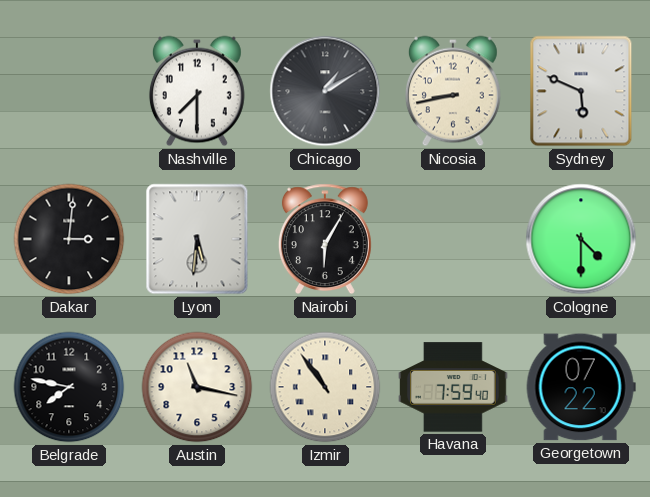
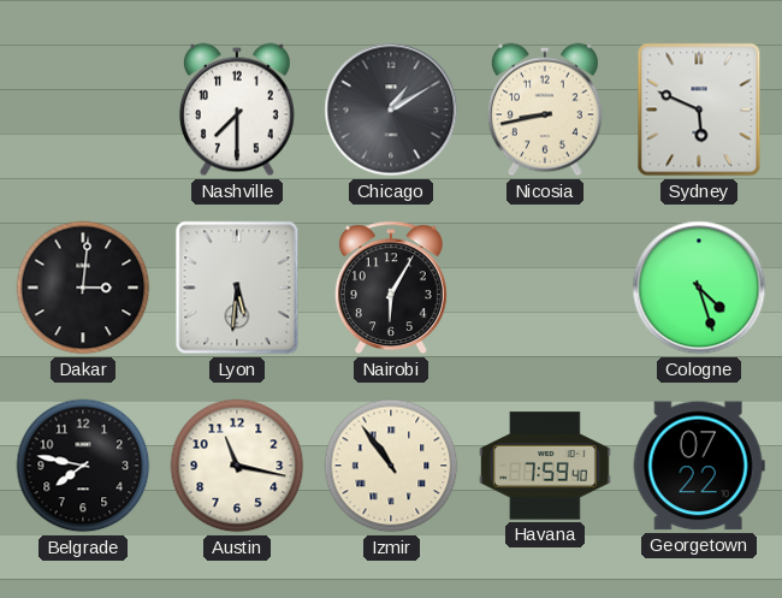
Cologne: 4:30 -> 4:27 (699, 288)
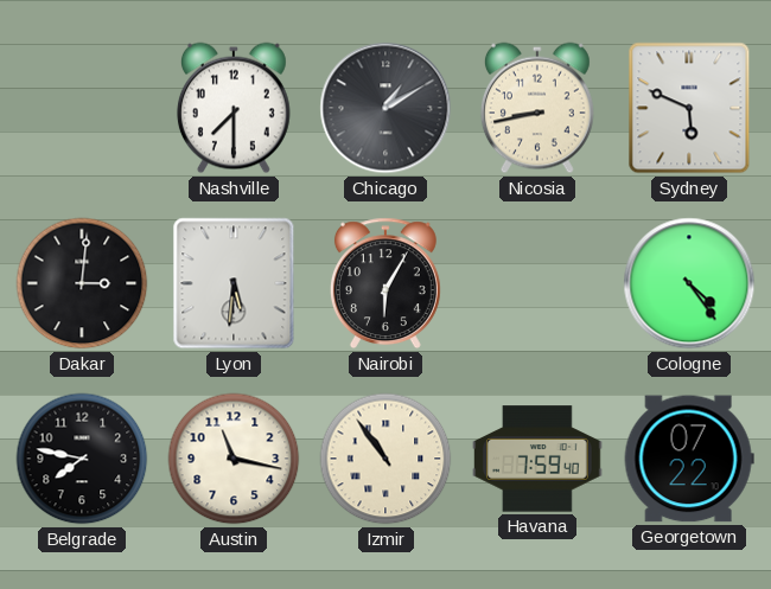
Cologne: 4:27 -> 4:24 (689, 283)
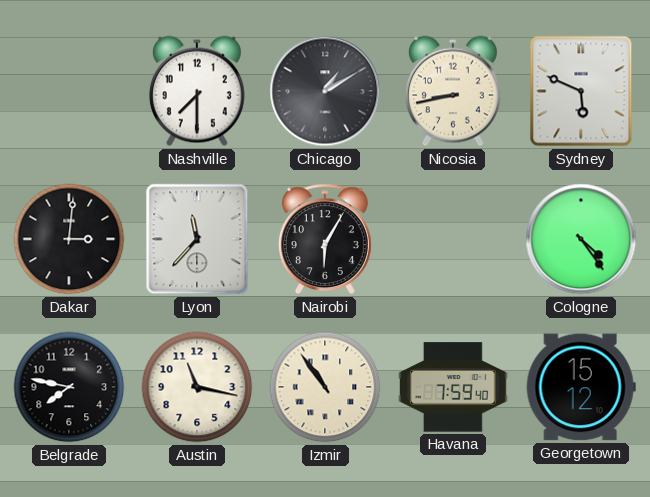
Lyon: 5:31 -> 11:37 (197, 239)
Georgetown: 07:22 -> 15:12 (581, 387)
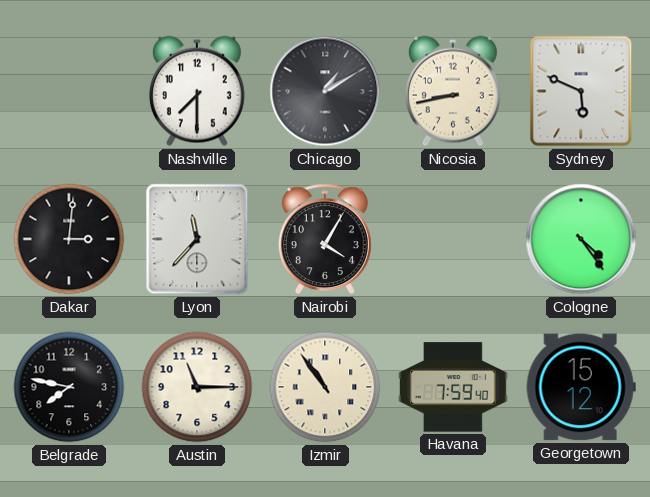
Nairobi: 6:05 -> 4:05 (325, 239)
Austin: 11:17 -> 11:15 (197, 387)
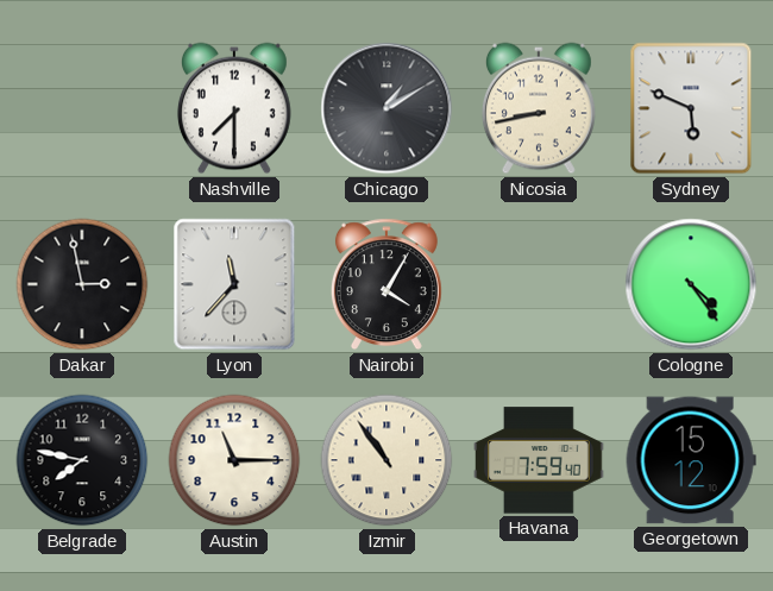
Dakar: 3:01 -> 2:58 (82, 284)
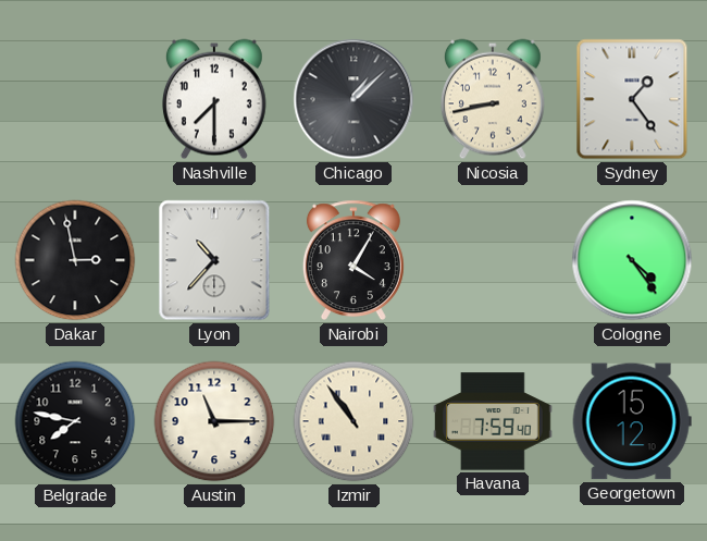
Chicago: 1:10 -> 1:08 (353, 99)
Sydney: 5:49 -> 1:24 (632, 99)
Lyon: 11:37 -> 10:37 (214, 260)
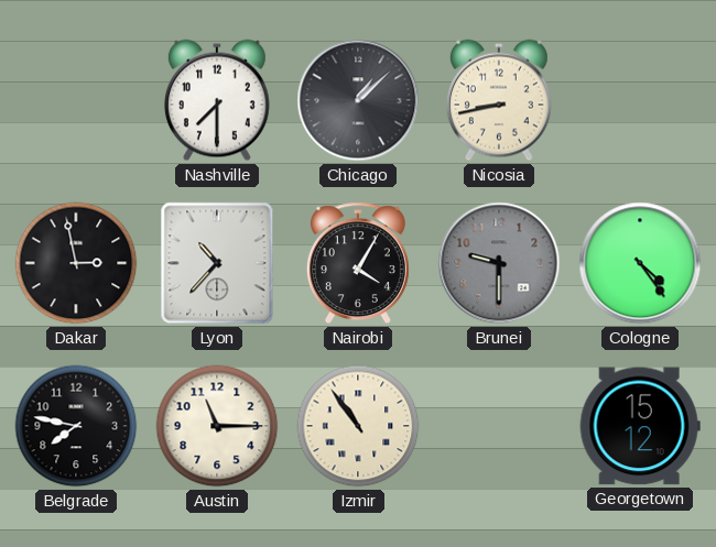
Sydney: 1:24 -> none (632, 99)
Brunei: none -> 9:30 (499, 263)
Havana: 7:59 -> none (494, 421)
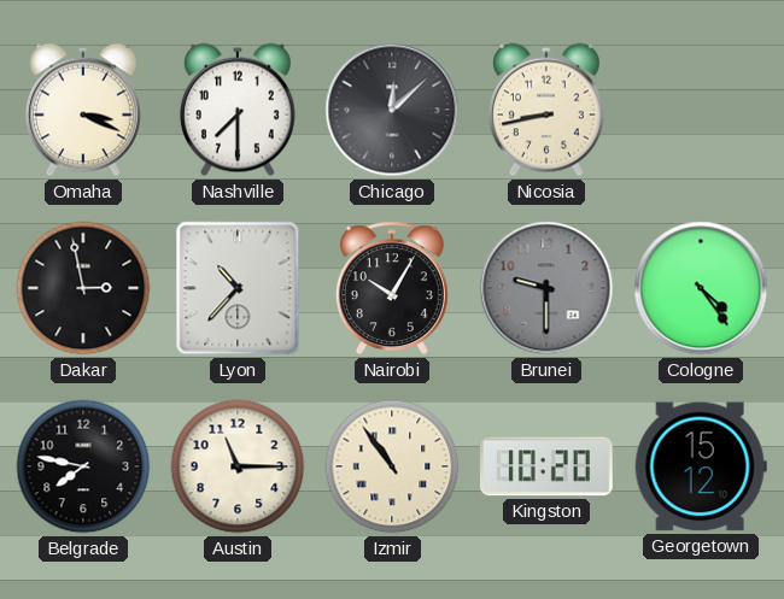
Omaha: none -> 3:19 (83, 110)
Chicago: 1:08 -> 12:08 (392, 110)
Nairobi: 4:05 -> 10:05 (392, 288)
Kingston: none -> 10:20 (548, 466)
